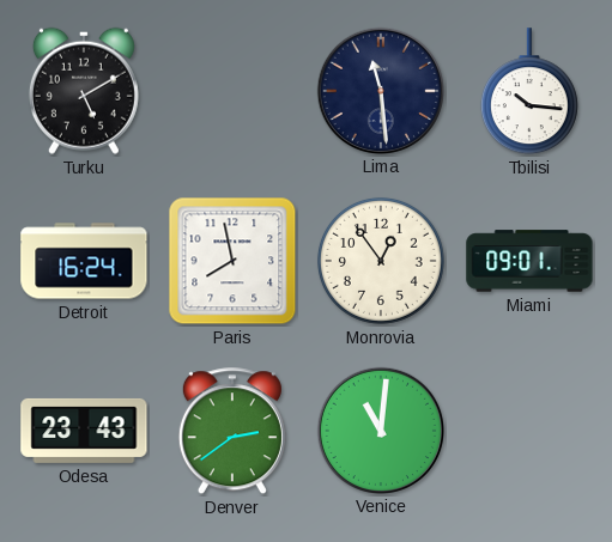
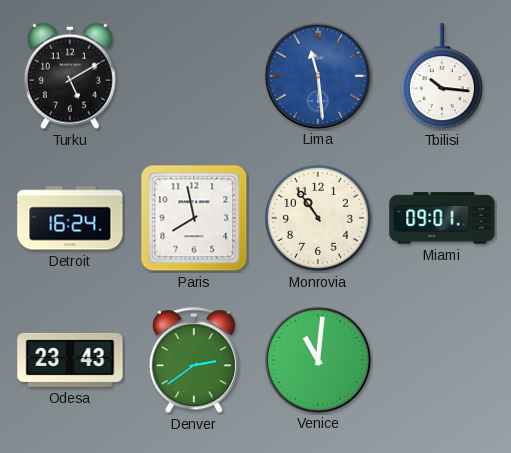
Lima dial: navy -> blue (317, 75)
Monrovia: 12:54 -> 10:54 (318, 218)
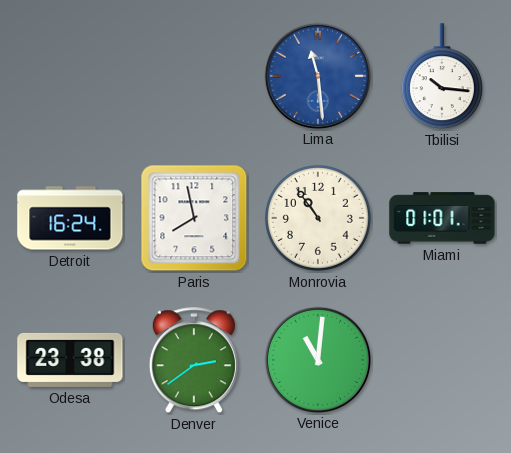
Turku: 5:10 -> none (70, 76)
Miami: 09:01 -> 01:01 (442, 218)
Odesa: 23:43 -> 23:38 (70, 360)
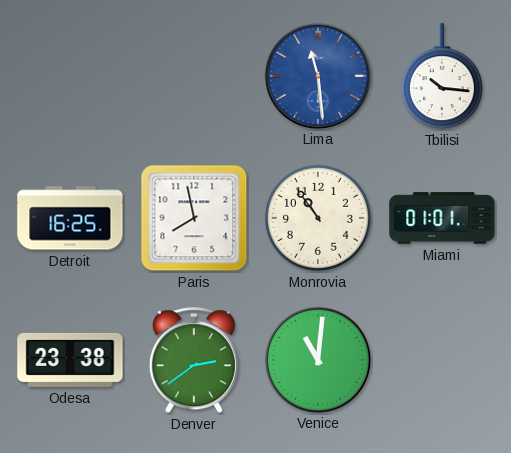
Detroit: 16:24 -> 16:25 (70, 218)
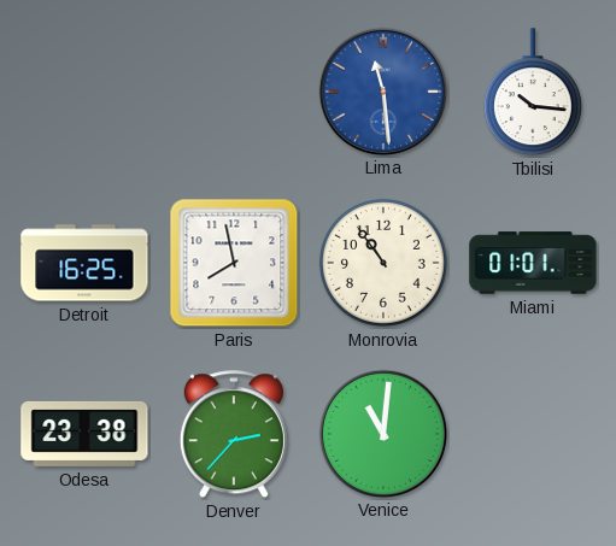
Denver: 2:39 -> 2:37 (234, 435)
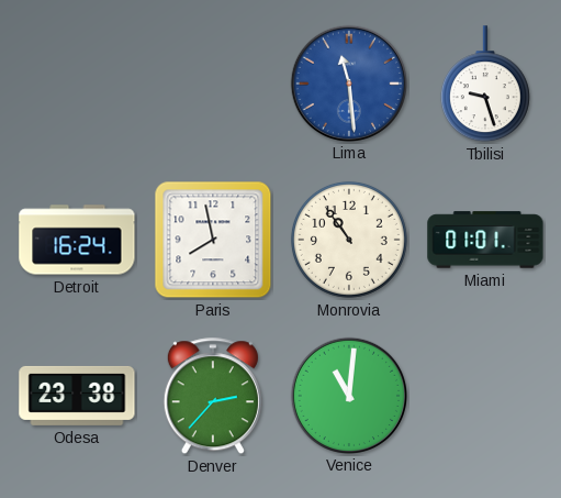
Tbilisi: 10:16 -> 9:27 (485, 85)
Detroit: 16:25 -> 16:24 (77, 240)
